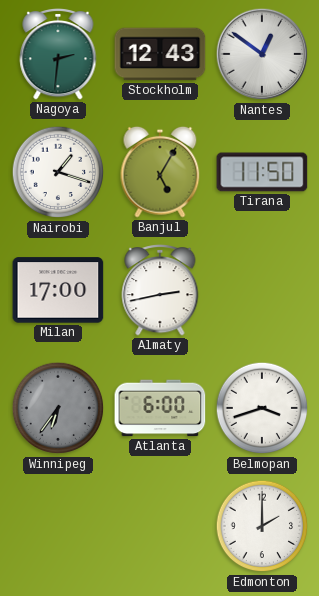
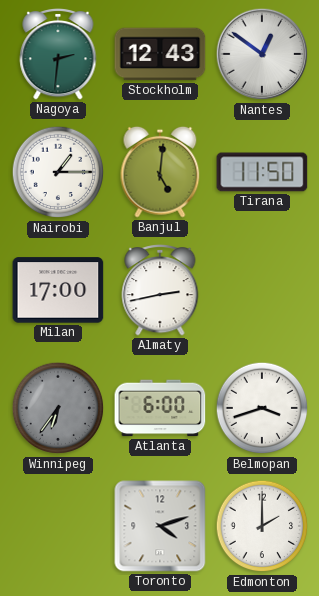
Nairobi: 1:18 -> 1:15 (58, 172)
Banjul: 5:05 -> 5:01 (160, 172)
Toronto: none -> 4:12 (160, 526)
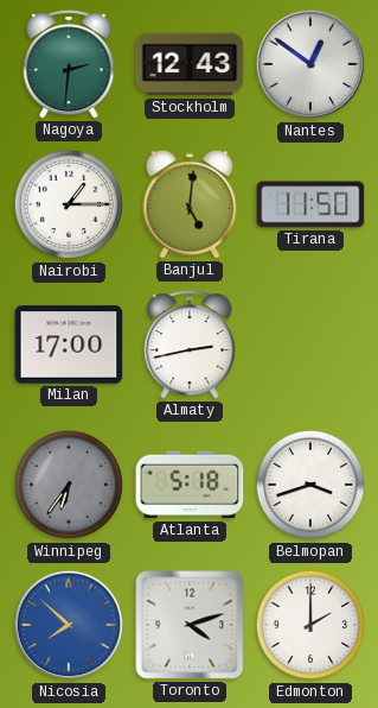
Atlanta: 6:00 -> 5:18 (190, 485)
Nicosia: none -> 7:52 (69, 625)
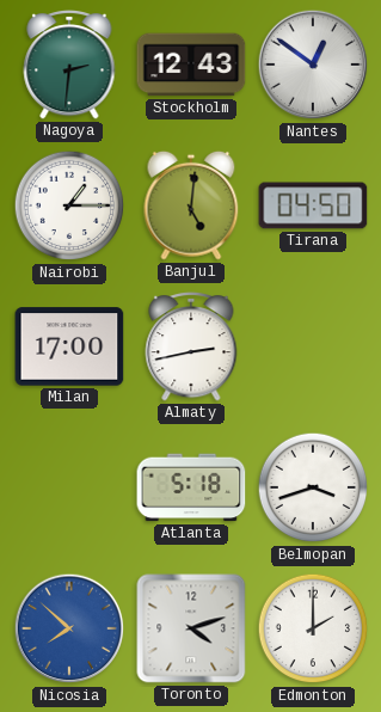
Tirana: 11:50 -> 04:50 (313, 205)
Winnipeg: 6:36 -> none (69, 485)
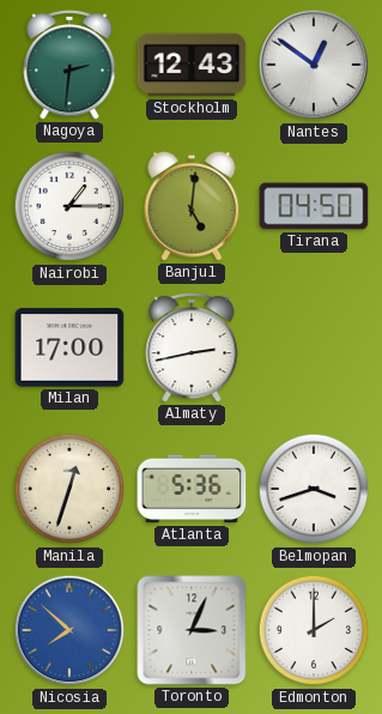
Manila: none -> 12:33 (69, 489)
Atlanta: 5:18 -> 5:36 (192, 489)
Toronto: 4:12 -> 3:04 (192, 630)
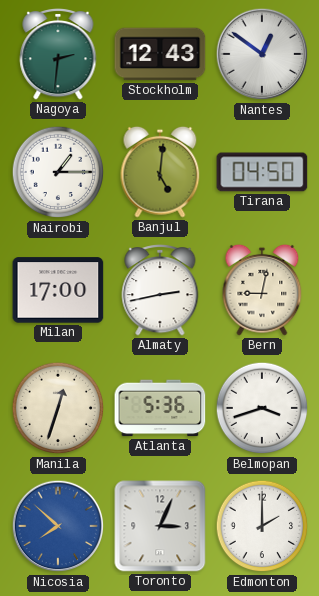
Bern: none -> 9:02 (262, 290)
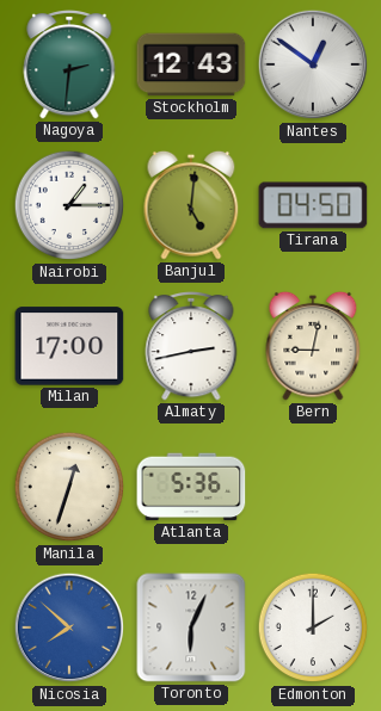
Belmopan: 3:42 -> none (262, 408)
Toronto: 3:04 -> 6:04 (191, 627)
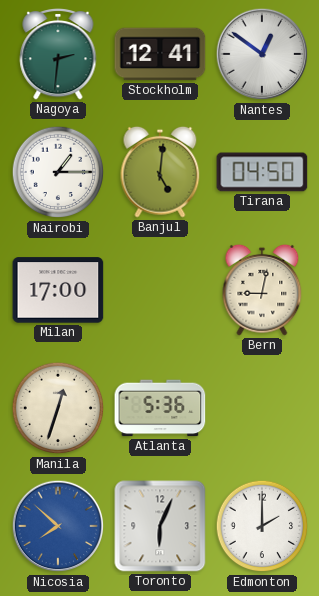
Stockholm: 12:43 -> 12:41 (160, 54)
Almaty: 2:43 -> none (191, 346)
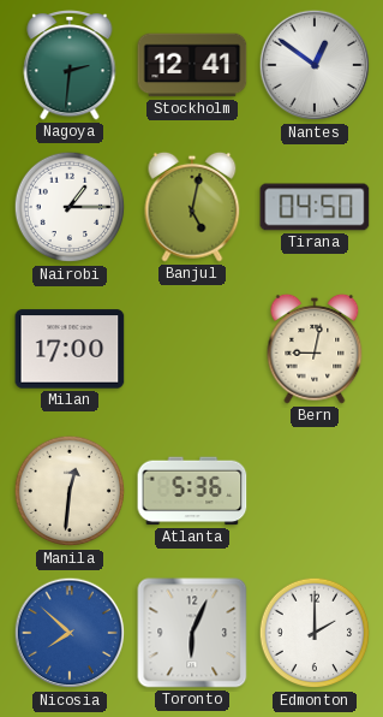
Banjul: 5:01 -> 5:02 (192, 207)
Manila: 12:33 -> 12:31 (70, 491)
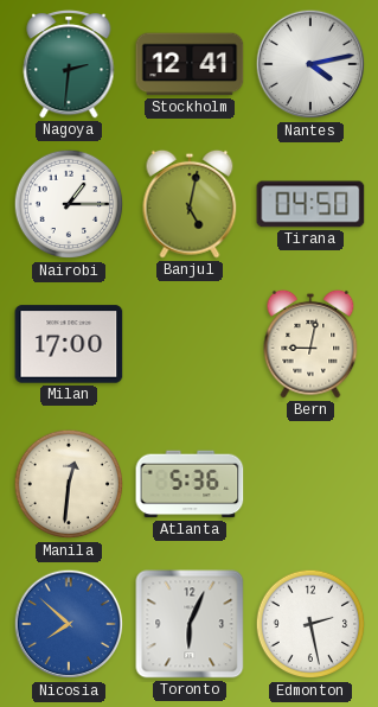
Nantes: 12:51 -> 4:13 (310, 64)
Edmonton: 2:00 -> 2:28 (310, 624)
